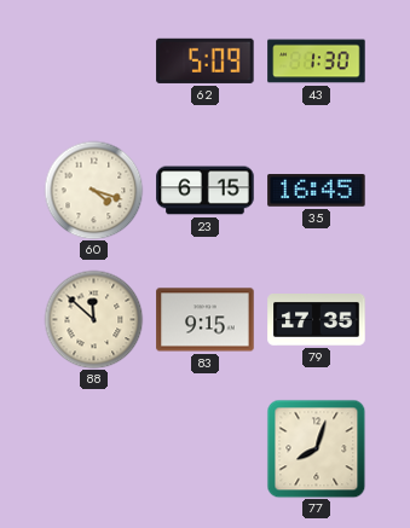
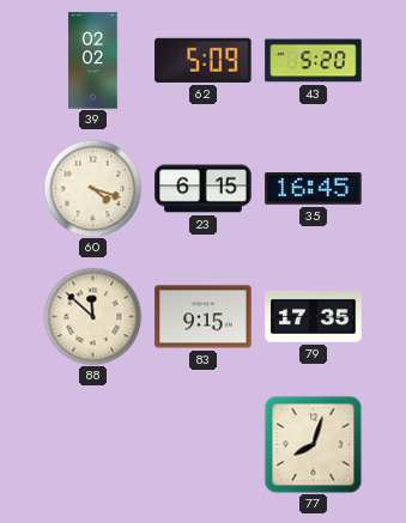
39: none -> 02:02 (93, 61)
43: 1:30 -> 5:20 (314, 61)
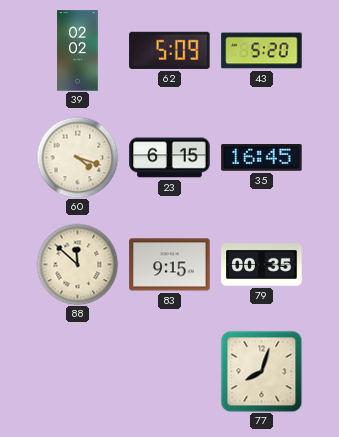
79: 17:35 -> 00:35 (262, 265)
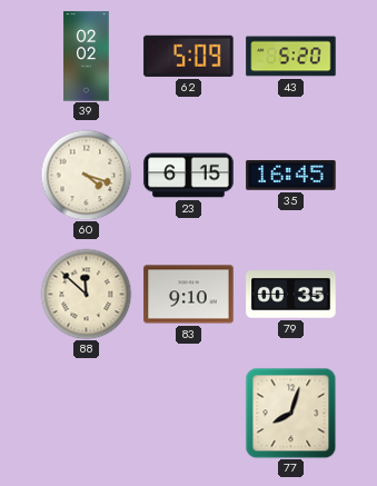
83: 9:15 -> 9:10 (189, 295)
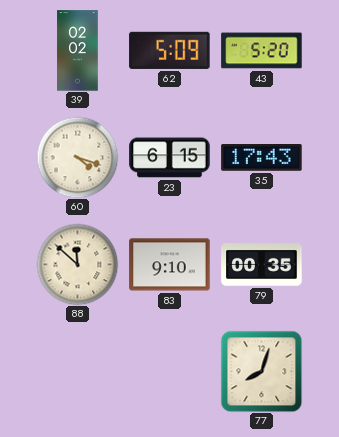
35: 16:45 -> 17:43 (262, 158)
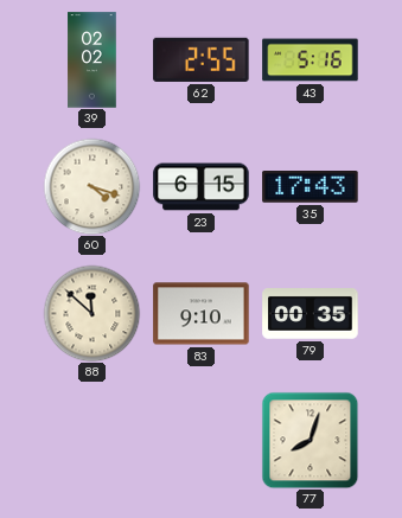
62: 5:09 -> 2:55 (202, 59)
43: 5:20 -> 5:16 (311, 60)
